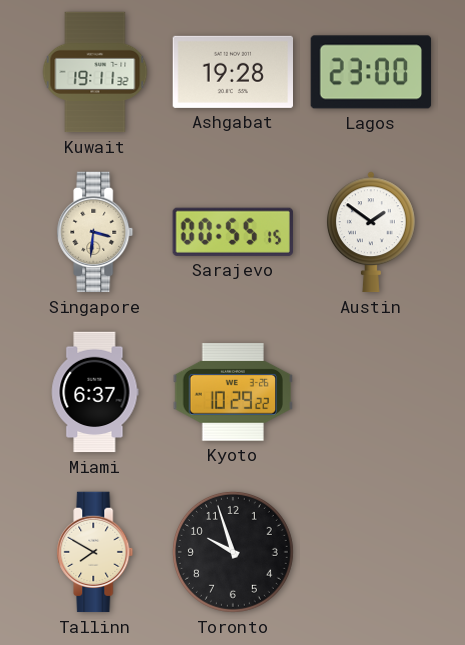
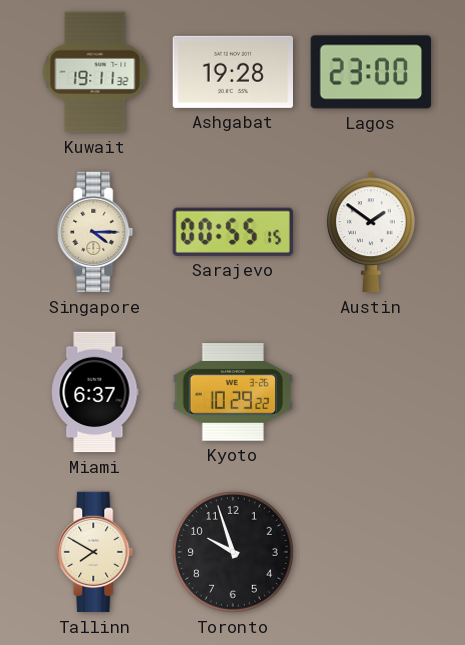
Singapore: 3:31 -> 4:15 (95, 232)
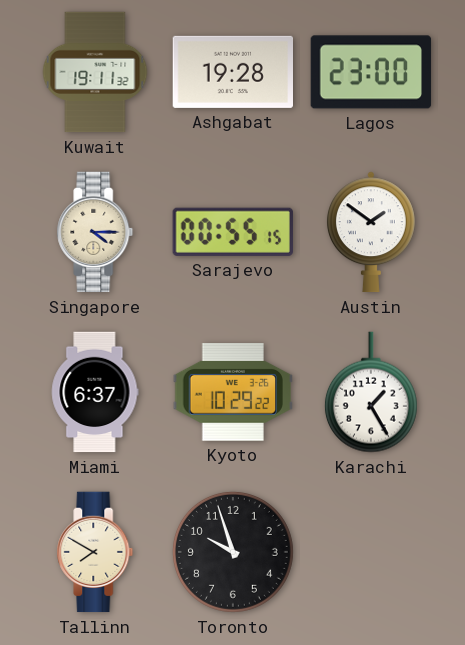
Karachi: none -> 1:25 (371, 392)
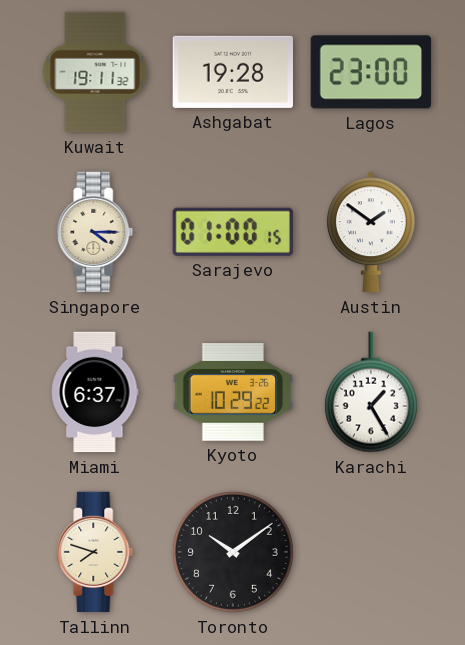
Sarajevo: 00:55 -> 01:00 (233, 232)
Tallinn: 7:50 -> 7:48 (95, 552)
Toronto: 9:57 -> 10:09 (233, 552)
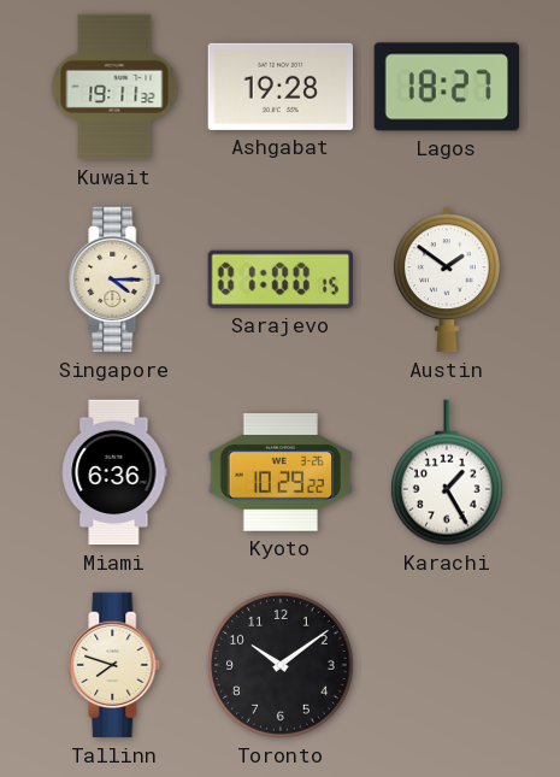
Lagos: 23:00 -> 18:27 (447, 87)
Miami: 6:37 -> 6:36 (114, 472)
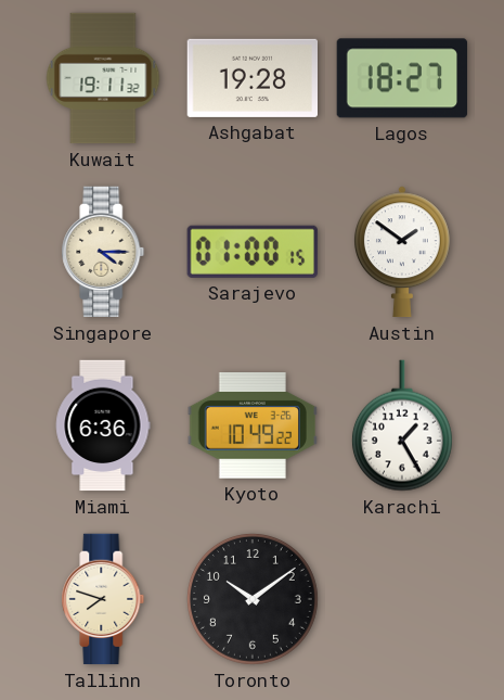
Kyoto: 10:29 -> 10:49 (251, 427)
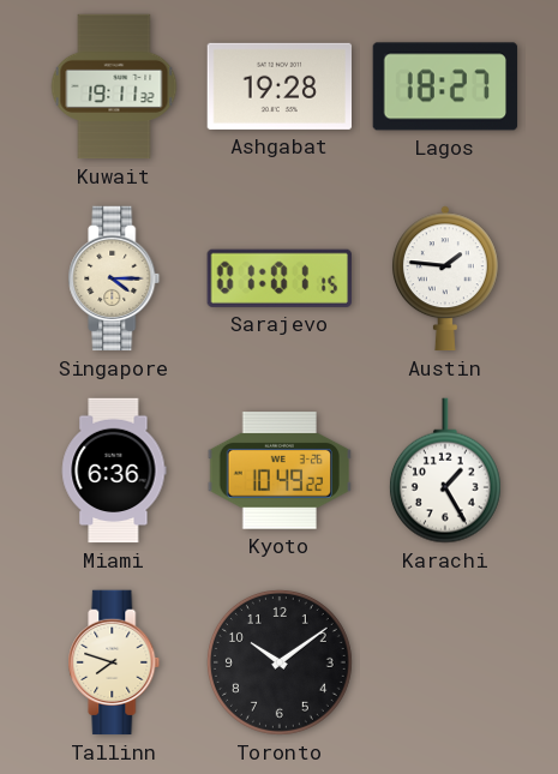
Sarajevo: 01:00 -> 01:01 (280, 278)
Austin: 1:51 -> 1:46 (445, 278)
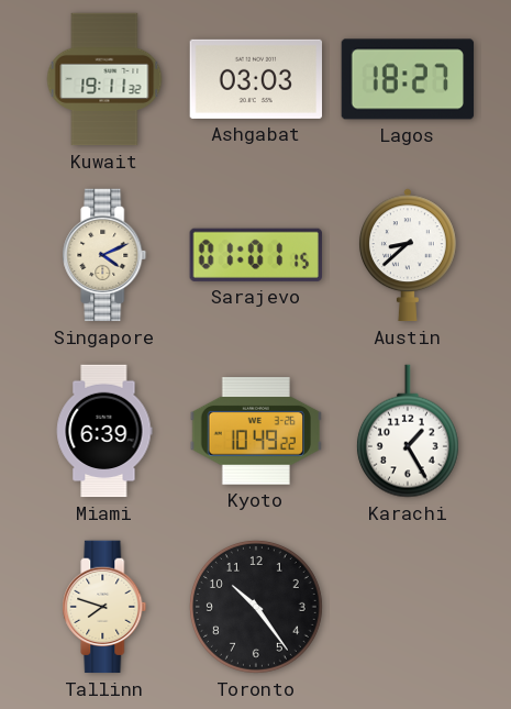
Ashgabat: 19:28 -> 03:03 (256, 79)
Singapore: 4:15 -> 4:11 (104, 255)
Austin: 1:46 -> 8:38 (408, 255)
Miami: 6:36 -> 6:39 (104, 431)
Toronto: 10:09 -> 10:24 (256, 607)
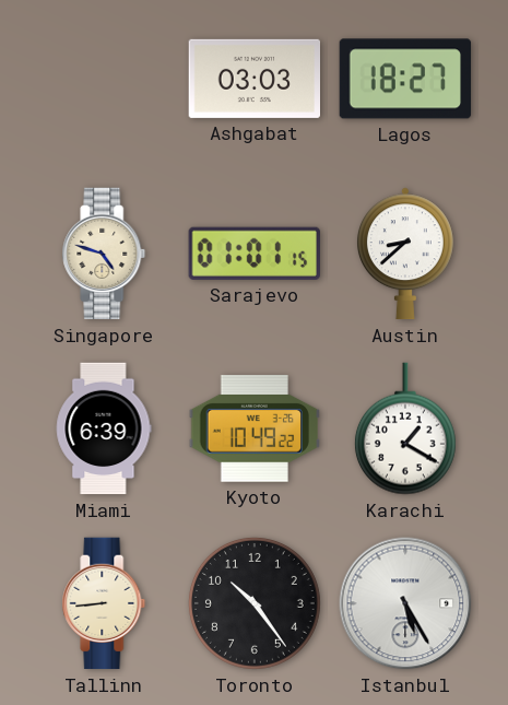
Kuwait: 19:11 -> none (104, 79)
Singapore: 4:11 -> 4:48 (104, 254)
Karachi: 1:25 -> 1:20 (405, 428)
Tallinn: 7:48 -> 8:44 (104, 603)
Istanbul: none -> 5:25 (405, 603)
